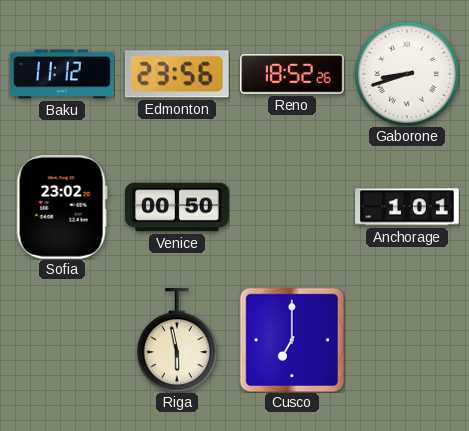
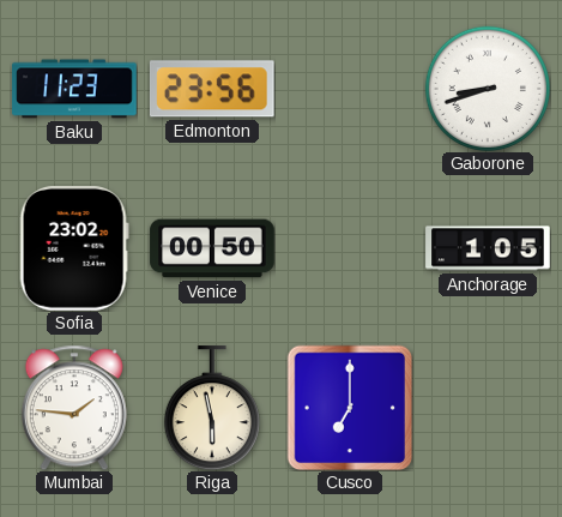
Baku: 11:12 -> 11:23 (74, 89)
Reno: 18:52 -> none (292, 74)
Anchorage: 1:01 -> 1:05 (488, 248)
Mumbai: none -> 1:46 (74, 408)
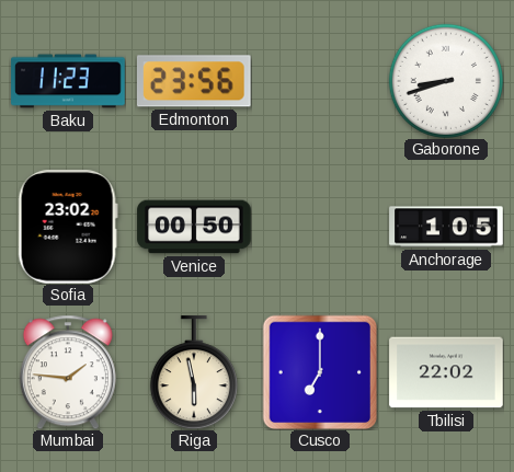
Tbilisi: none -> 22:02 (446, 372)
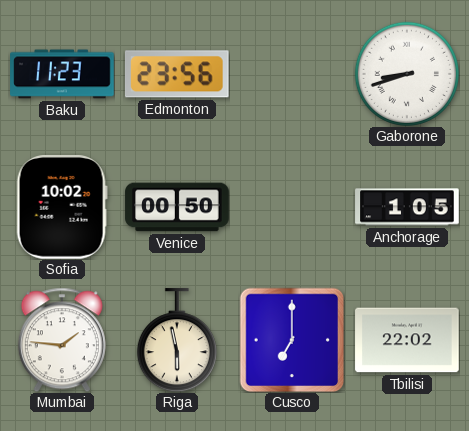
Sofia: 23:02 -> 10:02 (62, 208)
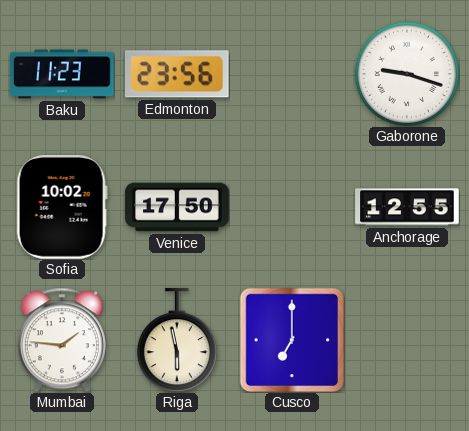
Gaborone: 8:42 -> 9:18 (407, 74)
Venice: 00:50 -> 17:50 (177, 207)
Anchorage: 1:05 -> 12:55 (407, 207)
Tbilisi: 22:02 -> none (407, 340)
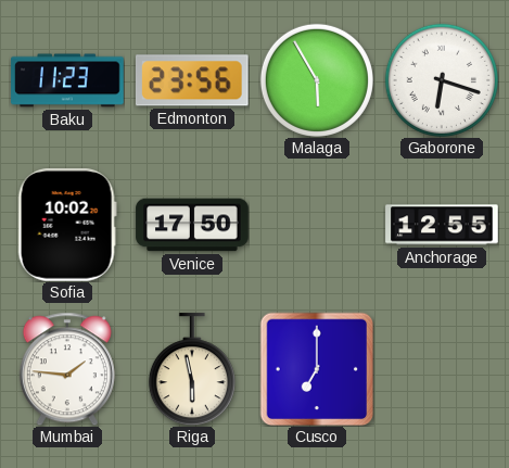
Malaga: none -> 5:55 (317, 80)
Gaborone: 9:18 -> 6:18 (442, 80)
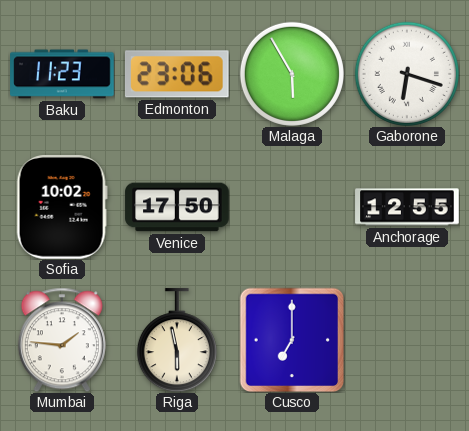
Edmonton: 23:56 -> 23:06 (177, 74)
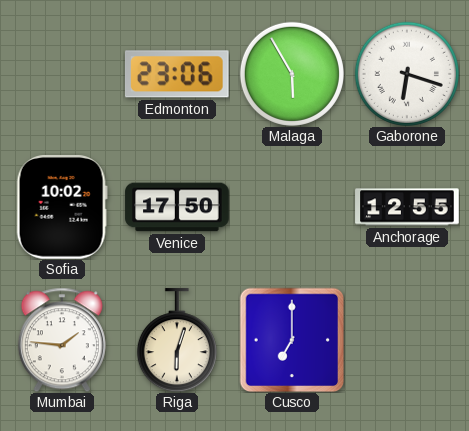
Baku: 11:23 -> none (62, 74)
Riga: 5:58 -> 6:03 (177, 340)
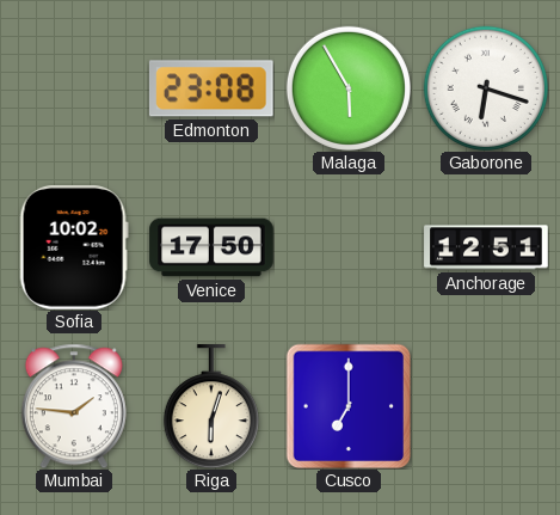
Edmonton: 23:06 -> 23:08 (211, 88)
Anchorage: 12:55 -> 12:51 (486, 247)
